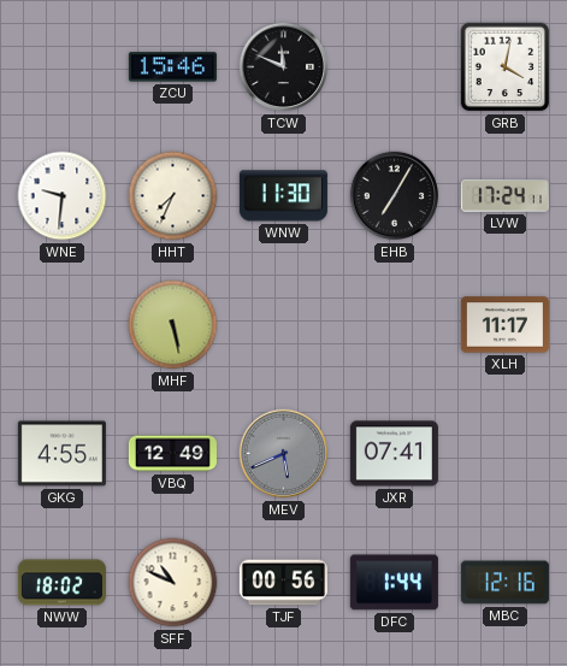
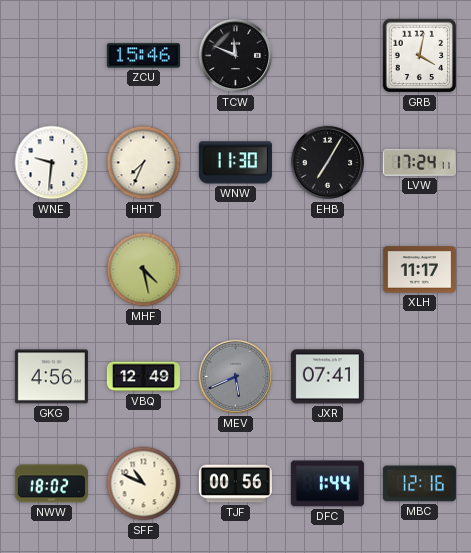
MHF: 5:28 -> 4:28 (144, 270)
GKG: 4:55 -> 4:56 (51, 377)
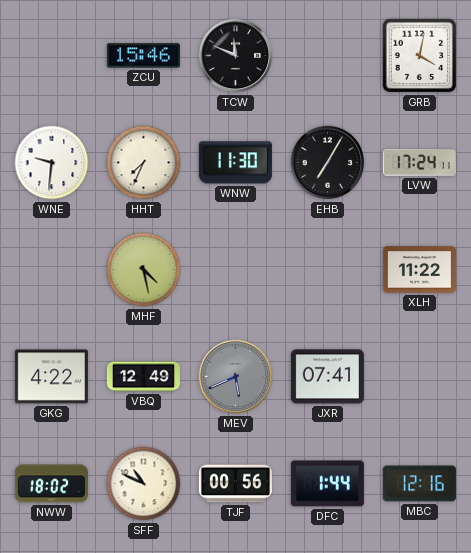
XLH: 11:17 -> 11:22 (419, 270)
GKG: 4:56 -> 4:22 (51, 377)
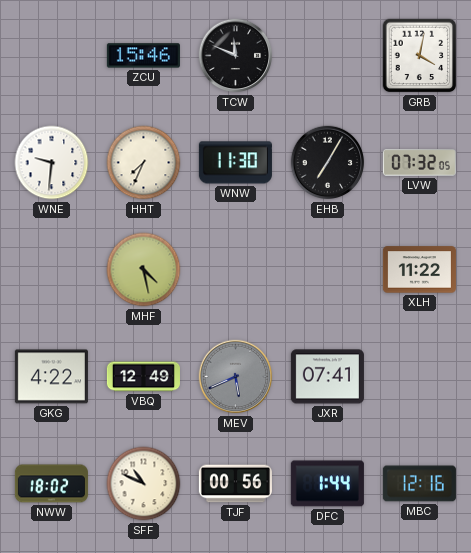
LVW: 17:24 -> 07:32 (419, 163)
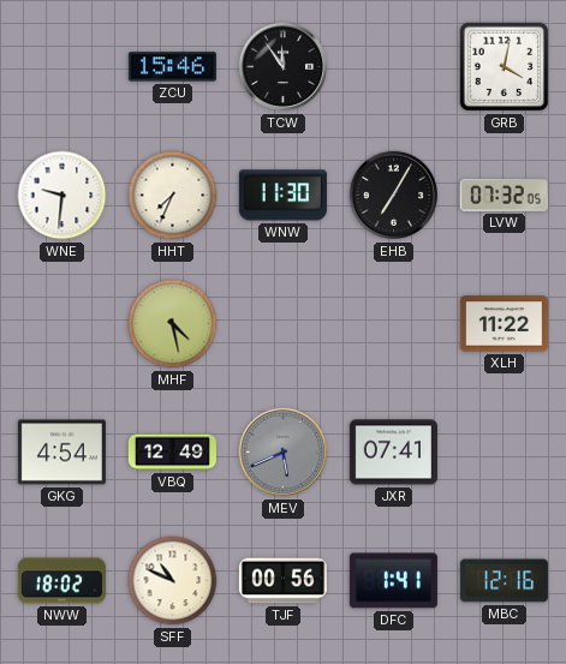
TCW: 11:49 -> 11:54 (284, 67)
GKG: 4:22 -> 4:54 (61, 453)
DFC: 1:44 -> 1:41 (393, 581)
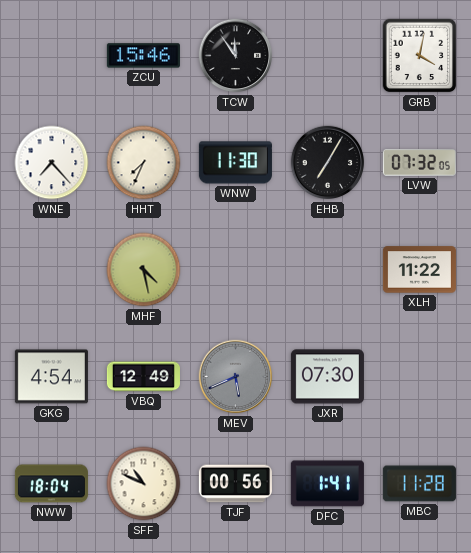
WNE: 9:31 -> 7:23 (52, 163)
JXR: 07:41 -> 07:30 (327, 377)
NWW: 18:02 -> 18:04 (51, 484)
MBC: 12:16 -> 11:28 (419, 484)
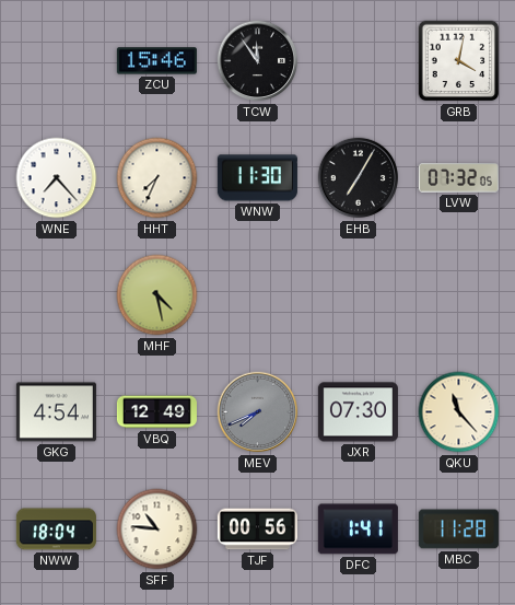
XLH: 11:22 -> none (419, 270)
MEV: 5:41 -> 7:41 (258, 412)
QKU: none -> 11:23 (459, 412)
SFF: 10:49 -> 10:46 (157, 530)
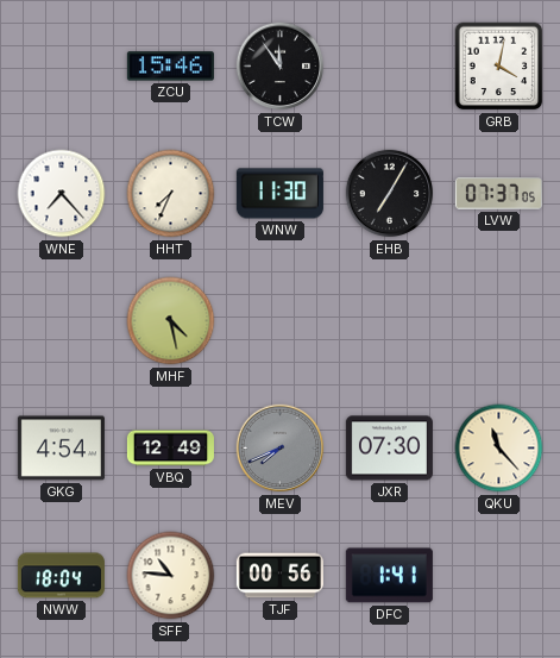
LVW: 07:32 -> 07:37 (498, 194)
MBC: 11:28 -> none (458, 530)
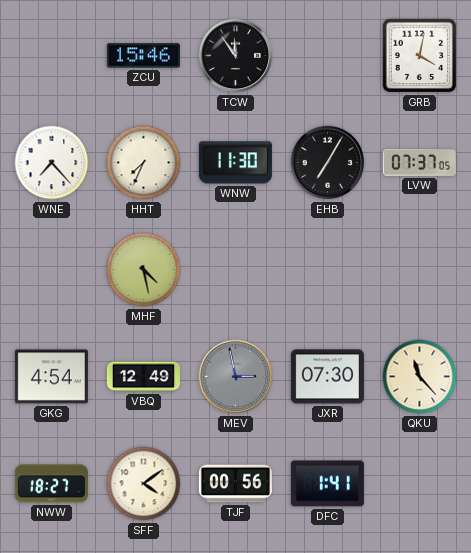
MEV: 7:41 -> 2:58 (236, 377)
NWW: 18:04 -> 18:27 (51, 484)
SFF: 10:46 -> 4:09 (144, 484)
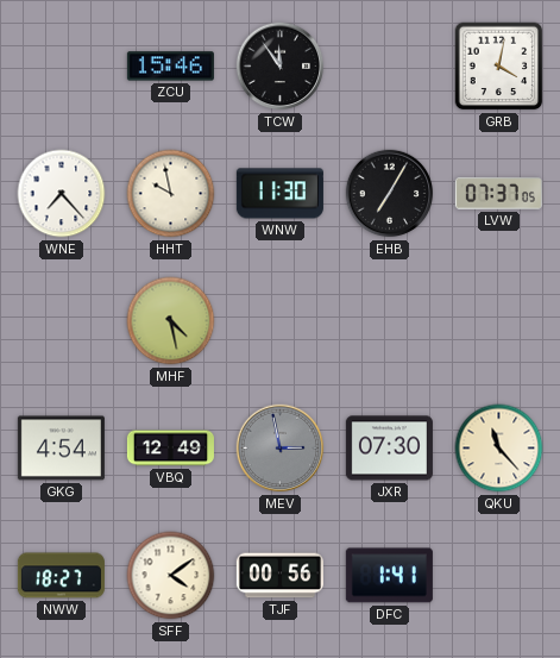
HHT: 7:34 -> 9:58 (171, 194)
